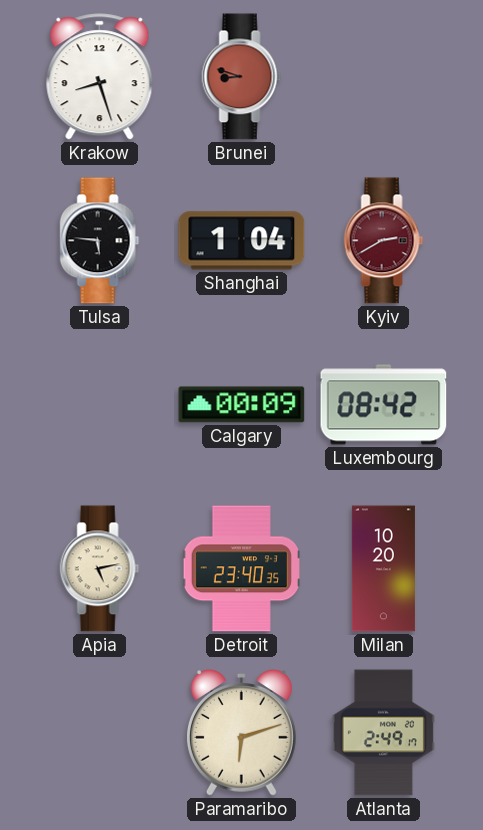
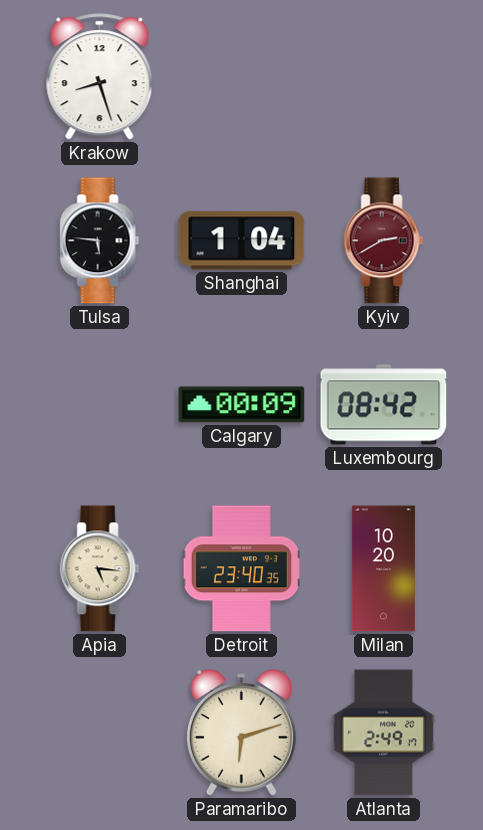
Brunei: 8:48 -> none (242, 77)
Apia: 5:13 -> 5:16 (100, 569)
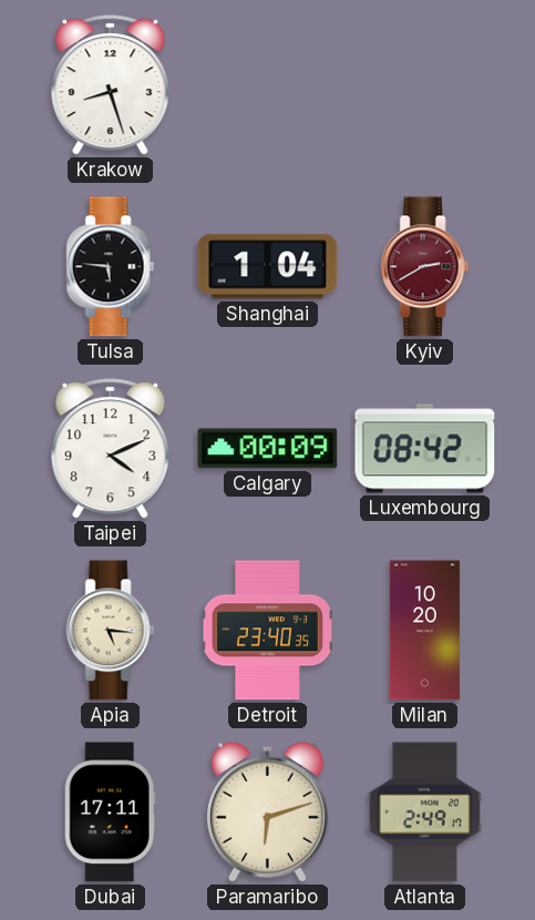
Taipei: none -> 4:11 (111, 449)
Dubai: none -> 17:11 (110, 812)
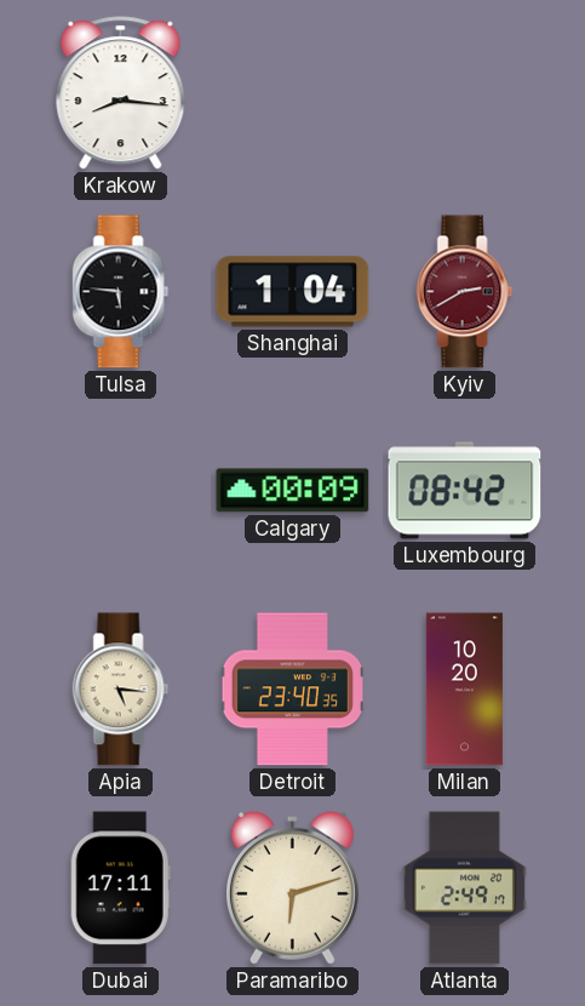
Krakow: 8:27 -> 8:16 (121, 93)
Taipei: 4:11 -> none (111, 449)
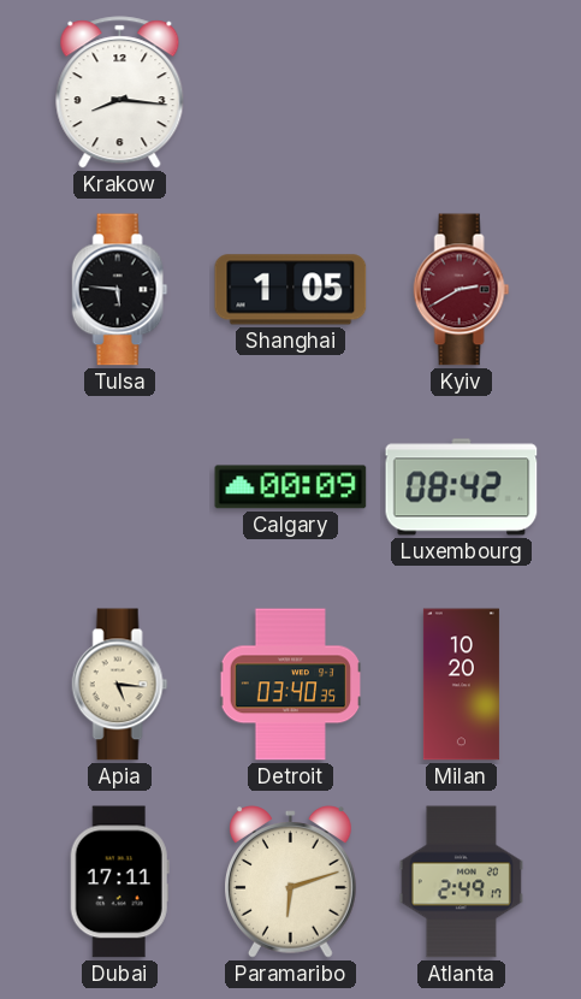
Shanghai: 1:04 -> 1:05 (291, 290)
Detroit: 23:40 -> 03:40 (291, 685)
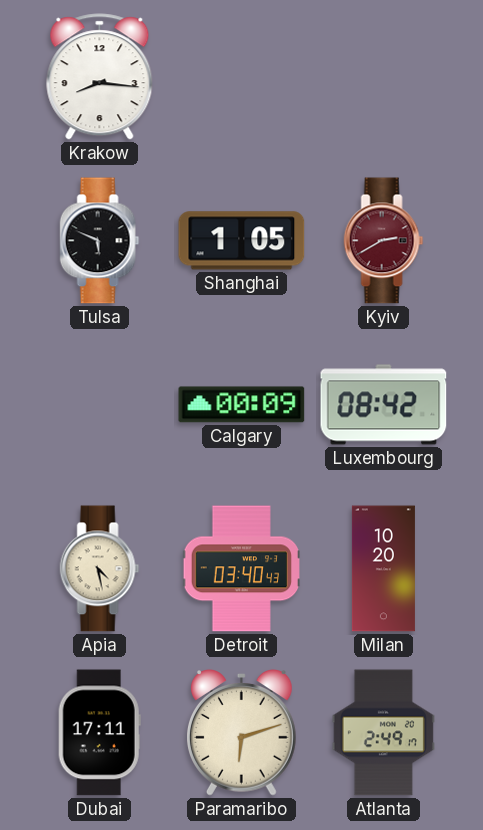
Tulsa: 5:46 -> 5:49 (100, 241)
Apia: 5:16 -> 4:28 (100, 569)
Detroit: 03:40:35 -> 03:40:43 (242, 569)
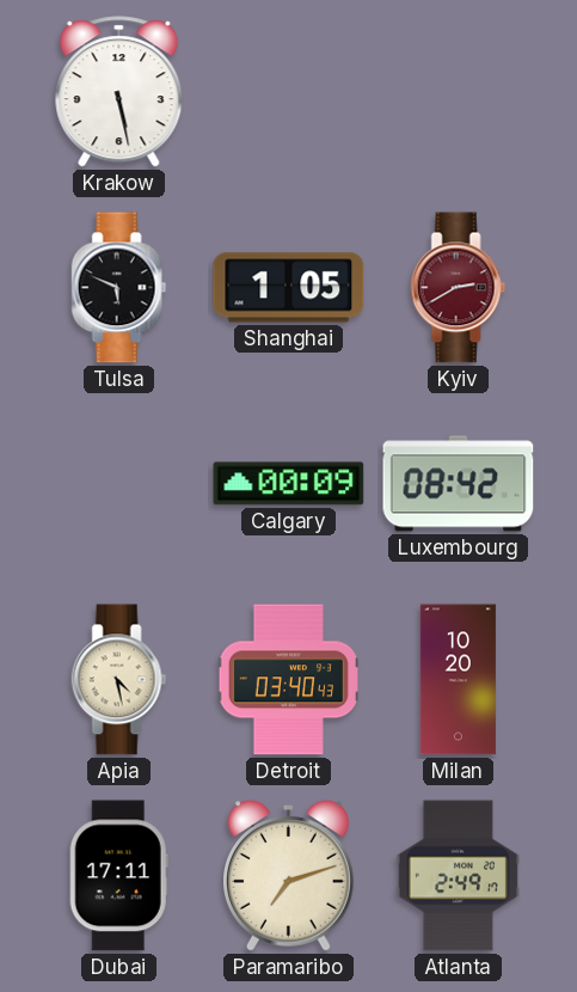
Krakow: 8:16 -> 5:28 (119, 92)
Paramaribo: 6:12 -> 7:12 (289, 876)
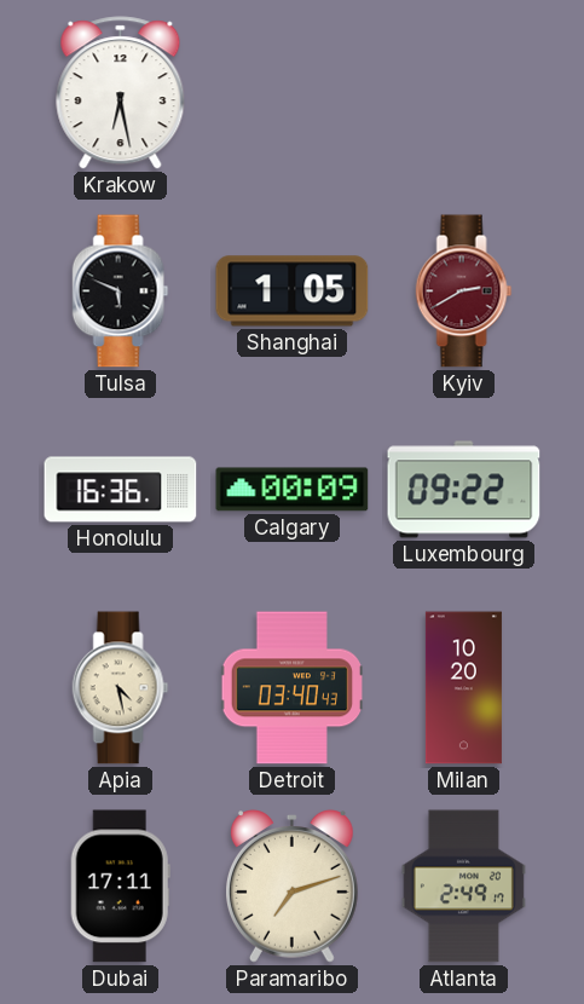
Krakow: 5:28 -> 6:28 (121, 93)
Honolulu: none -> 16:36 (121, 490)
Luxembourg: 08:42 -> 09:22 (464, 490)
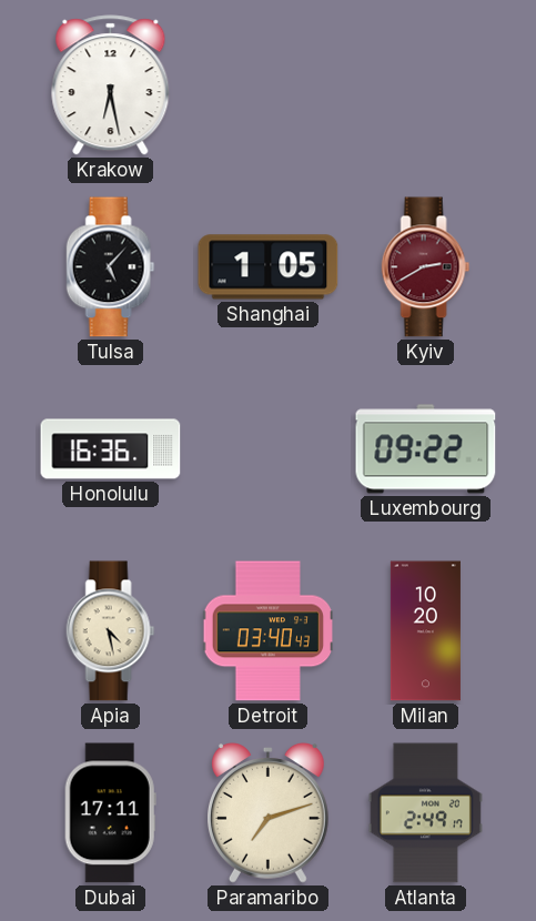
Tulsa: 5:49 -> 5:07 (111, 267)
Calgary: 00:09 -> none (293, 490)
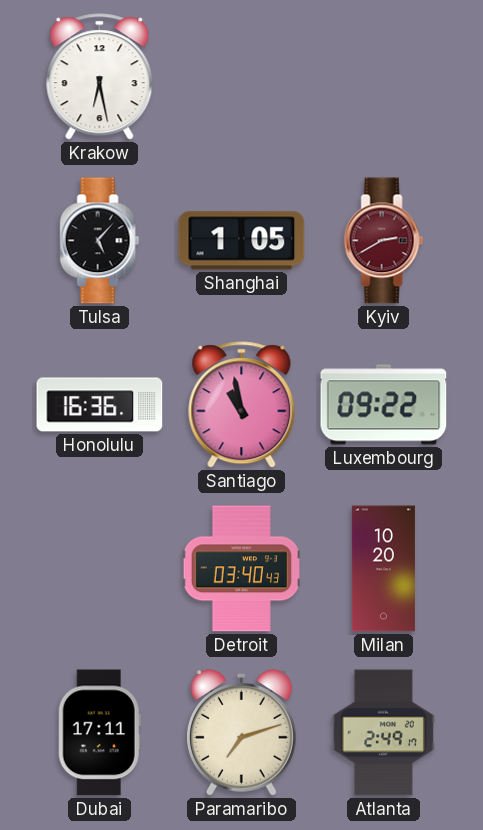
Santiago: none -> 10:58 (242, 405)
Apia: 4:28 -> none (111, 631)
